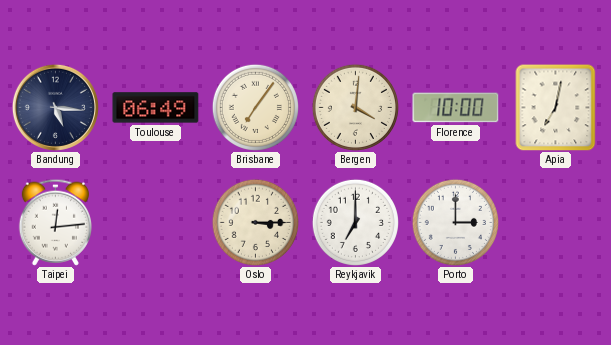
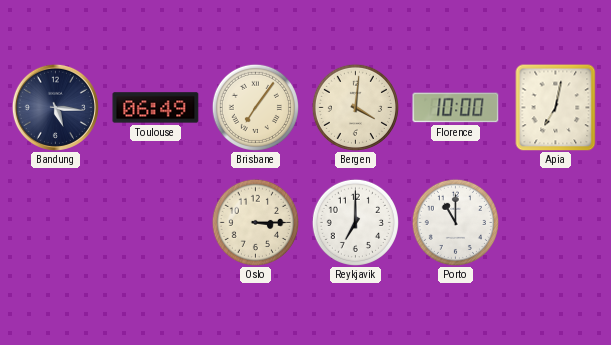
Taipei: 12:14 -> none (55, 222)
Porto: 3:00 -> 11:00 (455, 222)
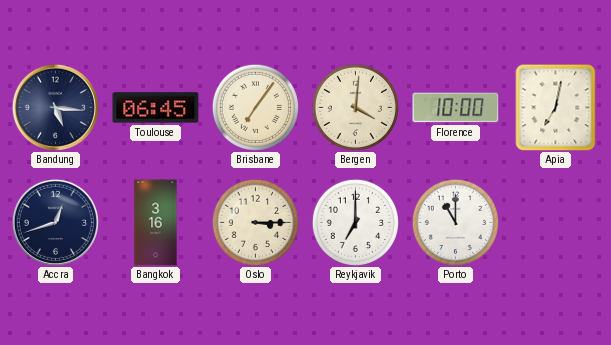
Toulouse: 06:49 -> 06:45 (156, 108)
Accra: none -> 12:42 (55, 222)
Bangkok: none -> 3:16 (156, 223)
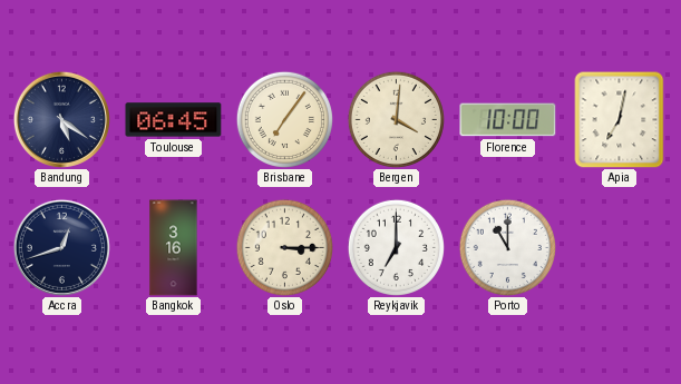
Bandung: 5:16 -> 5:21 (61, 119)
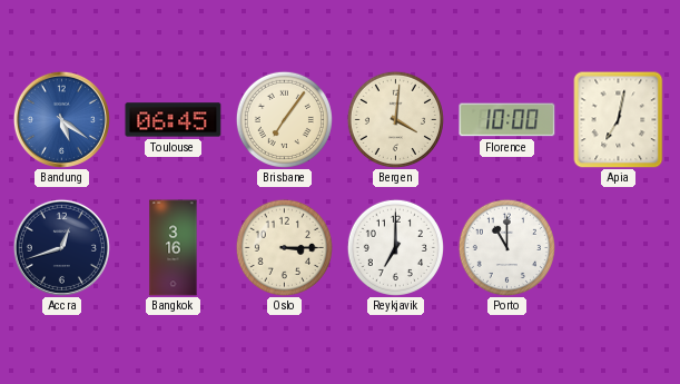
Bandung dial: navy -> blue (61, 119)
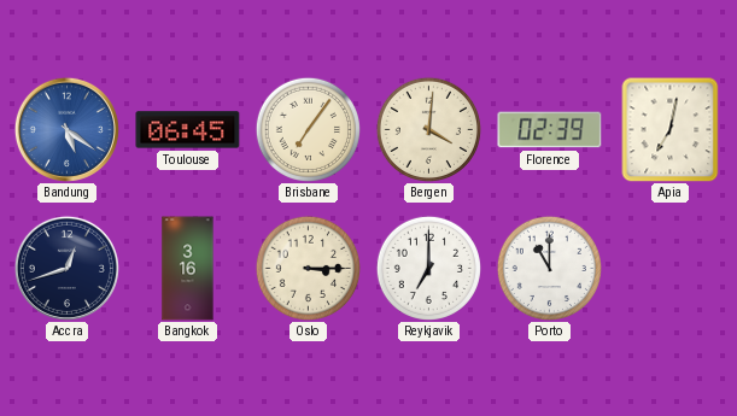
Florence: 10:00 -> 02:39 (550, 130)
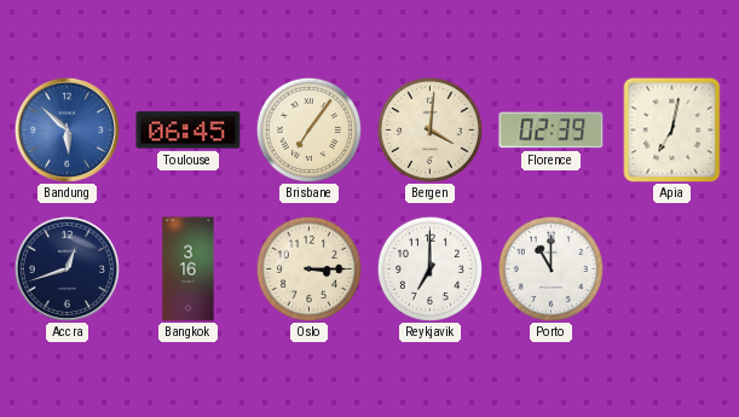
Bandung: 5:21 -> 5:52 (67, 129)
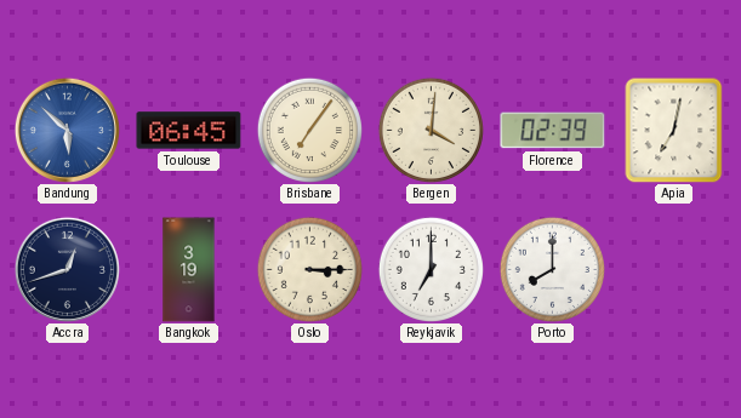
Bangkok: 3:16 -> 3:19 (189, 270)
Porto: 11:00 -> 8:00 (552, 269)
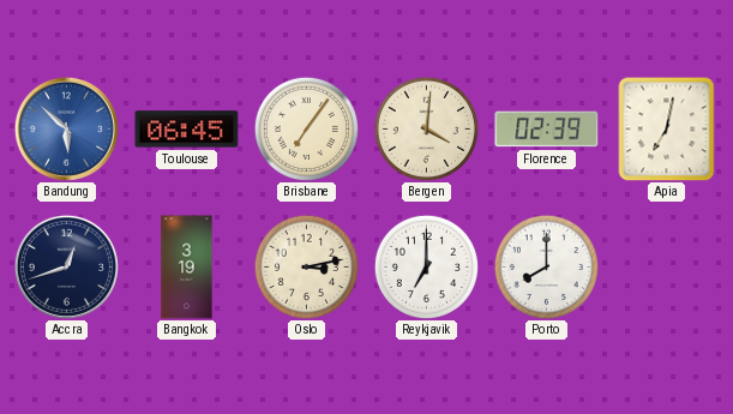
Oslo: 3:15 -> 3:13 (306, 266)
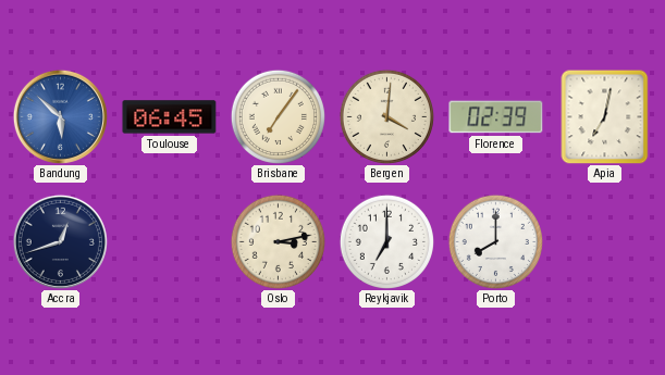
Bangkok: 3:19 -> none (187, 268)
